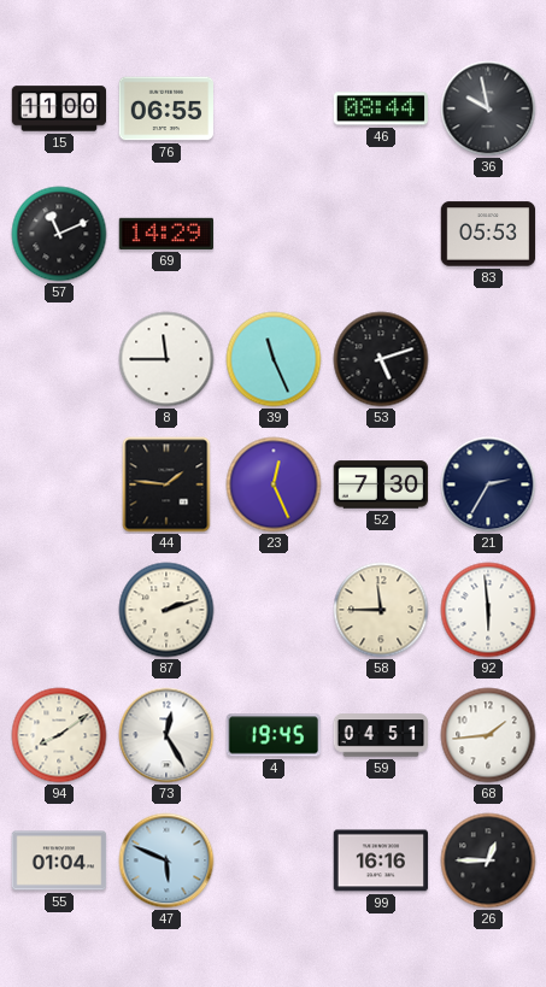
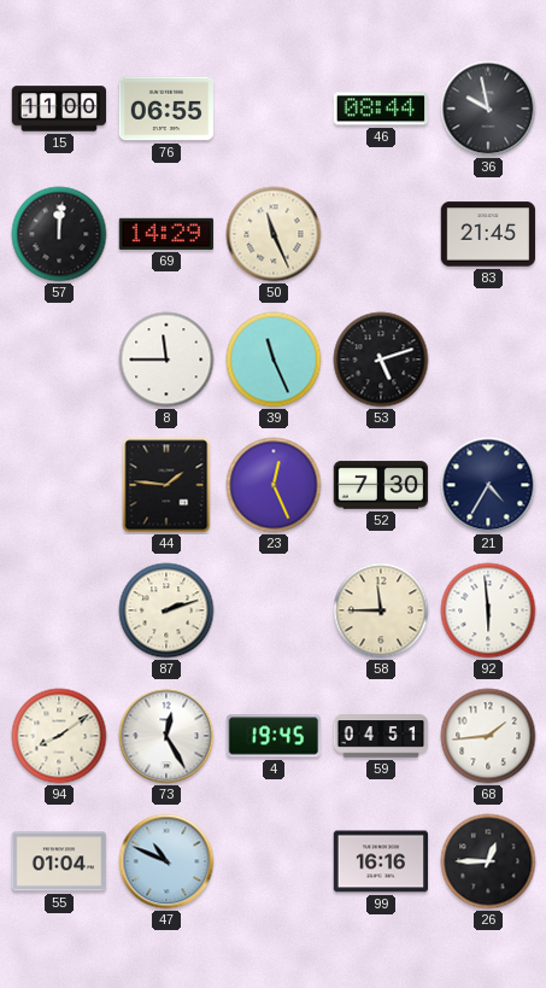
57: 11:11 -> 12:01 (59, 234)
50: none -> 11:26 (274, 234)
83: 05:53 -> 21:45 (488, 234)
21: 2:35 -> 4:35 (488, 485)
47: 5:49 -> 10:49 (166, 861)
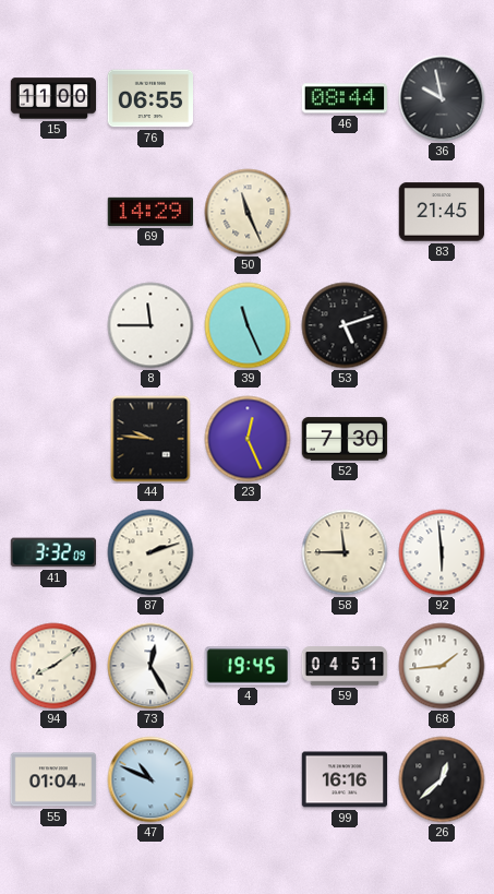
57: 12:01 -> none (59, 234)
44: 1:46 -> 9:46 (150, 439)
21: 4:35 -> none (488, 485)
41: none -> 3:32 (52, 552)
26: 12:45 -> 12:38 (442, 779)
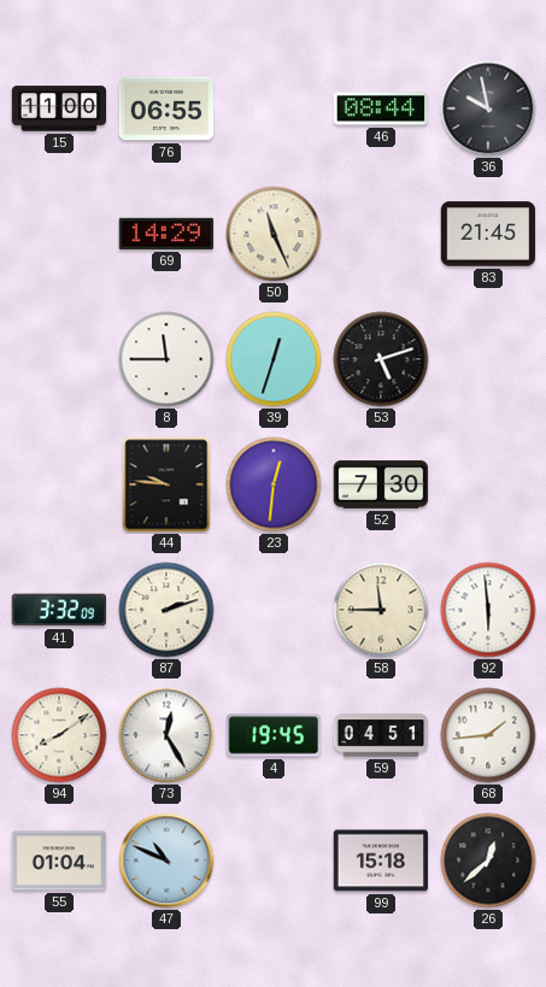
39: 11:26 -> 12:33 (274, 359)
23: 12:26 -> 12:31 (274, 484)
99: 16:16 -> 15:18 (381, 860)
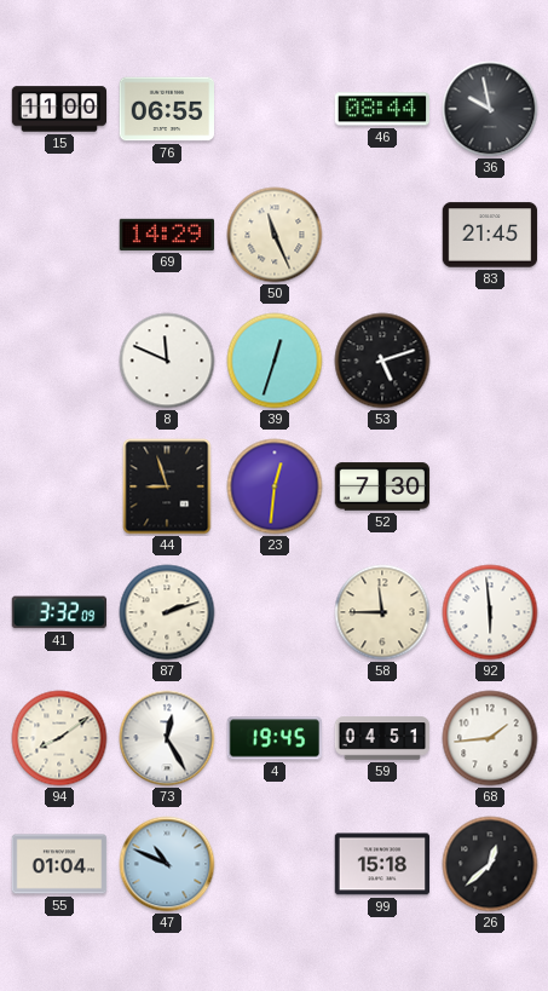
8: 11:45 -> 11:49 (167, 361)
44: 9:46 -> 8:57 (167, 486)
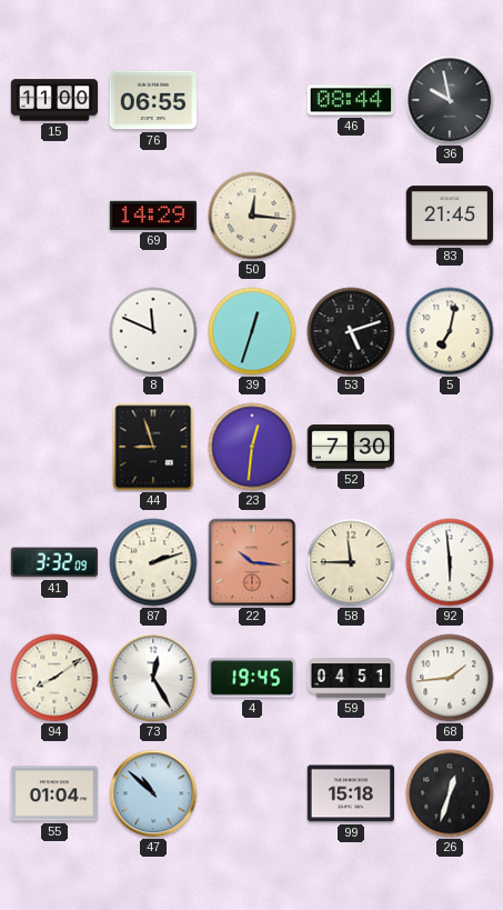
50: 11:26 -> 12:16 (252, 216)
5: none -> 7:02 (450, 331)
22: none -> 10:16 (252, 562)
47: 10:49 -> 10:52 (153, 793)
26: 12:38 -> 12:33 (450, 793)
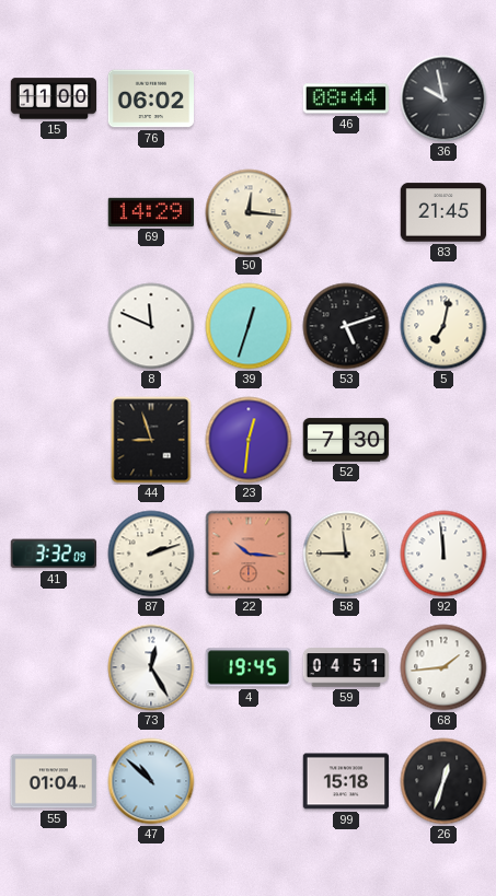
76: 06:55 -> 06:02 (151, 98)
92: 5:59 -> 11:59 (443, 554)
94: 8:09 -> none (54, 678)
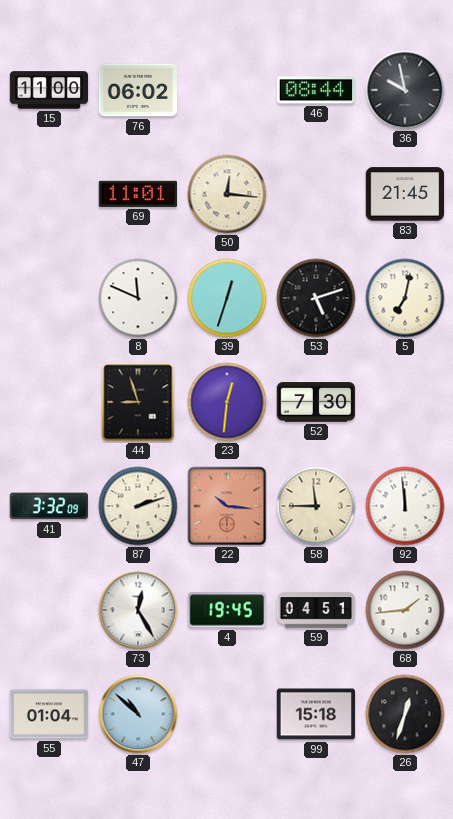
69: 14:29 -> 11:01 (138, 194)
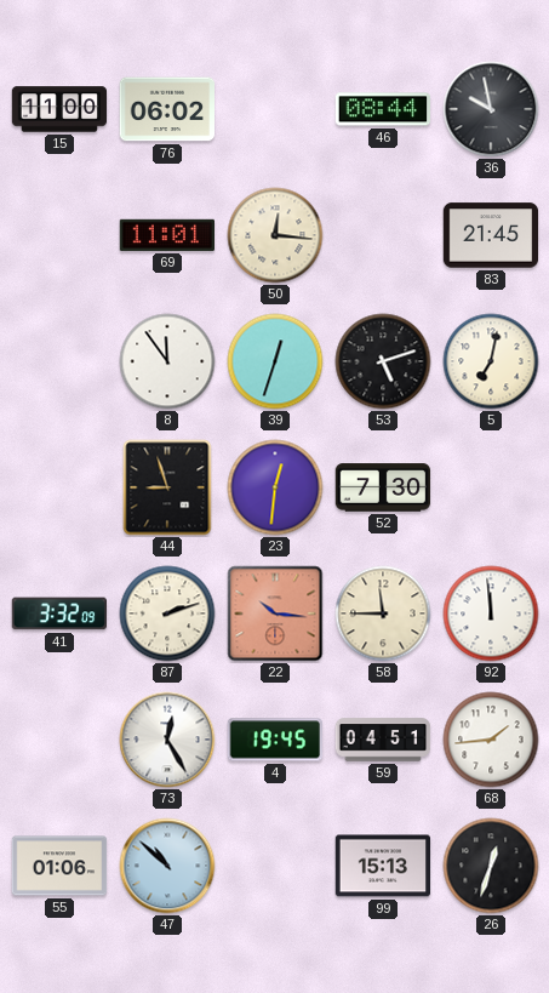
8: 11:49 -> 11:54 (167, 361)
55: 01:04 -> 01:06 (59, 866)
99: 15:18 -> 15:13 (383, 866)
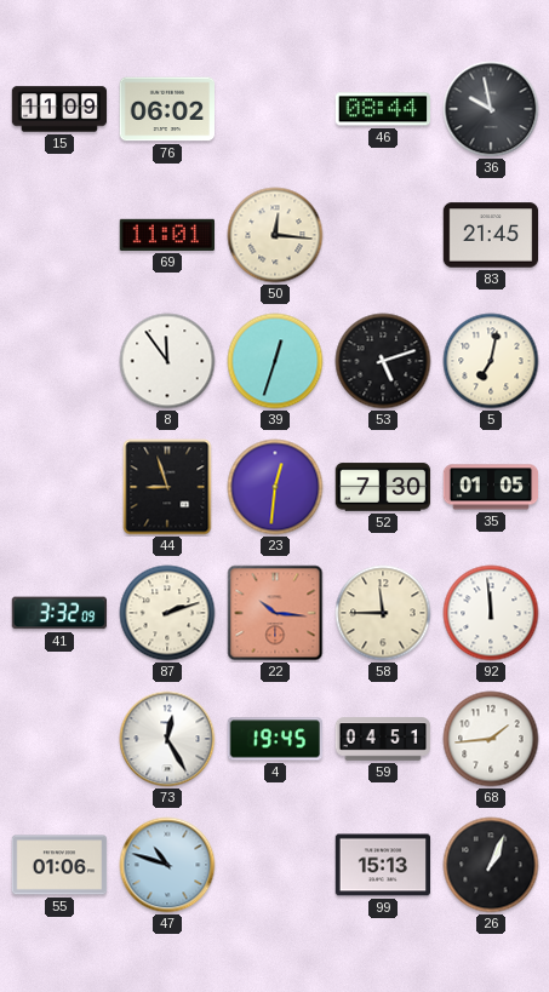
15: 11:00 -> 11:09 (59, 109)
35: none -> 01:05 (491, 487)
47: 10:52 -> 10:48 (167, 865)
26: 12:33 -> 1:04 (491, 865)
